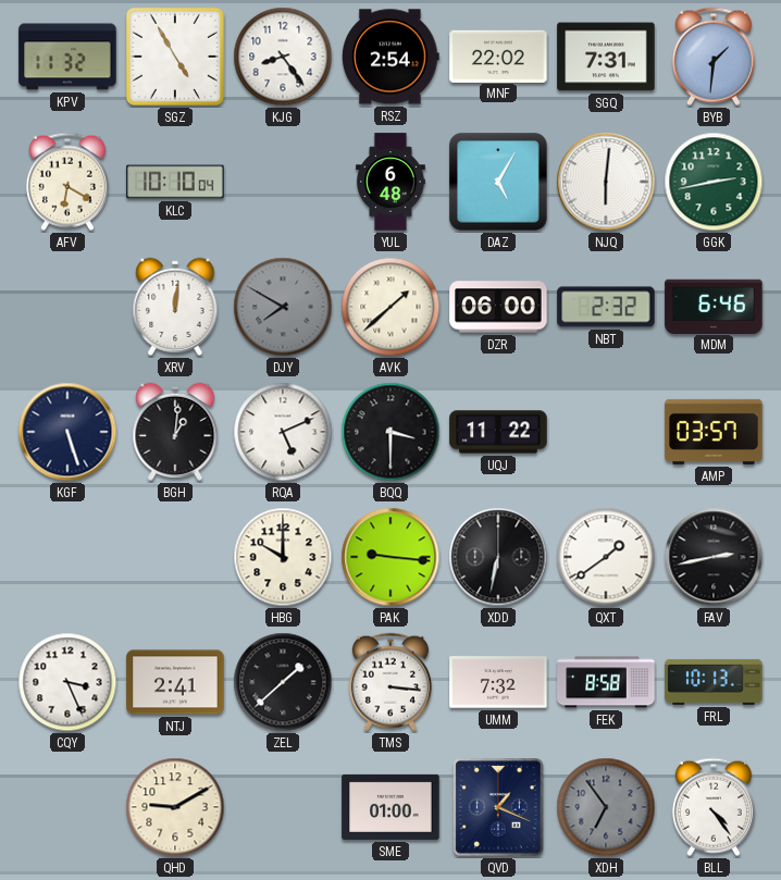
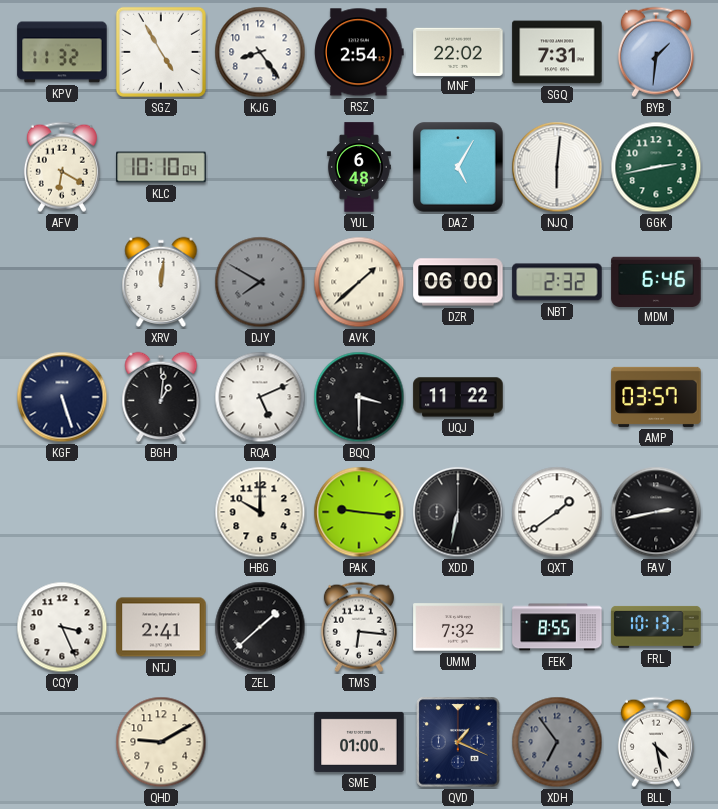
TMS: 3:16 -> 6:16 (359, 627)
FEK: 8:58 -> 8:55 (557, 627)
BLL: 4:24 -> 4:28 (656, 742)
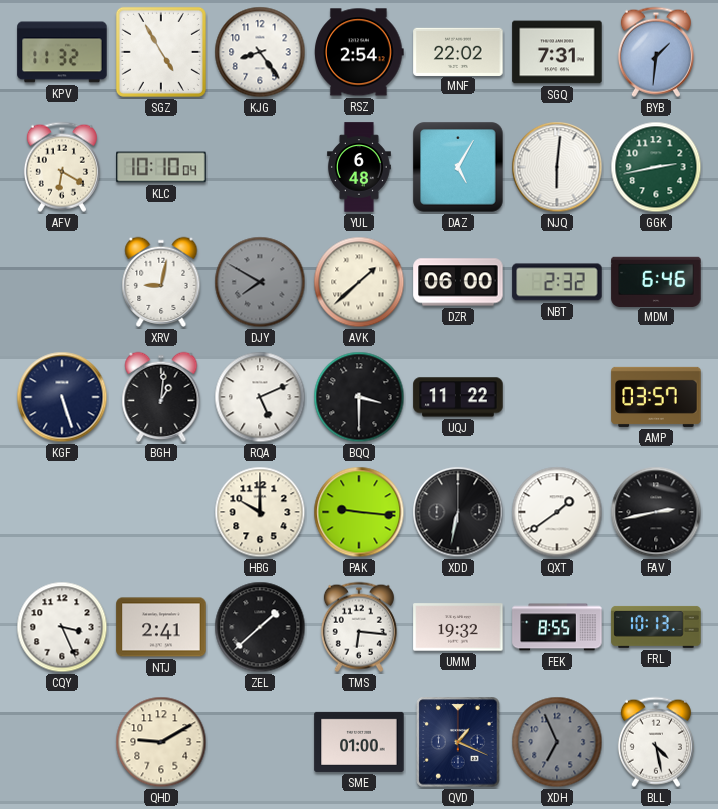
XRV: 12:01 -> 9:02 (161, 282)
UMM: 7:32 -> 19:32 (458, 627)
XDH: 6:54 -> 6:56 (557, 742)
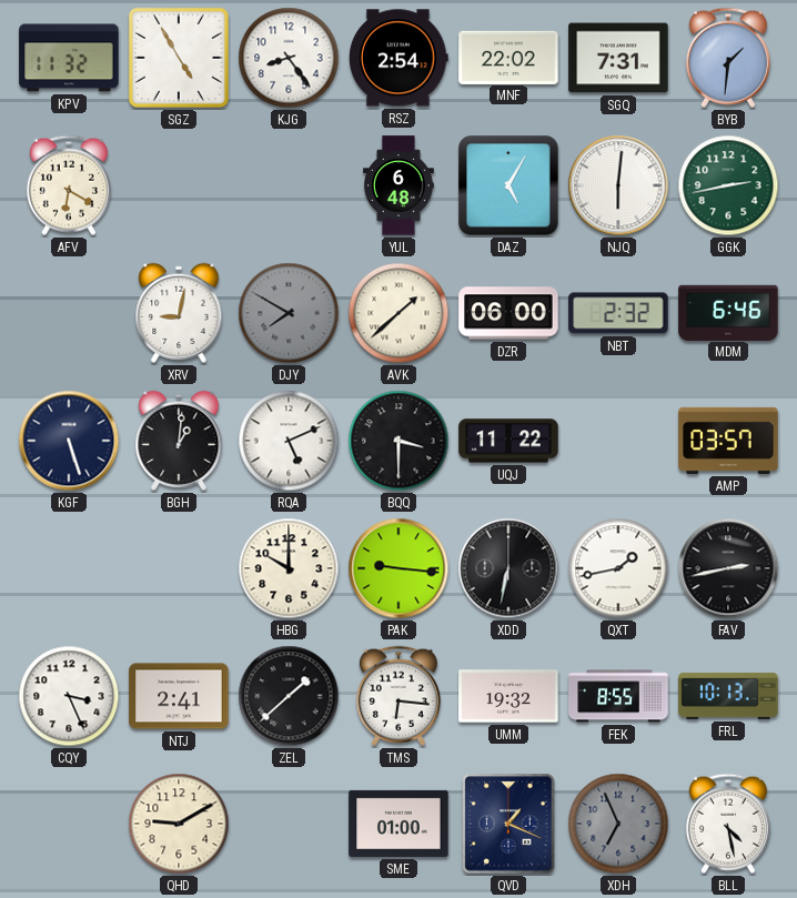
KLC: 10:10 -> none (161, 167)
QXT: 1:39 -> 1:43 (618, 568)
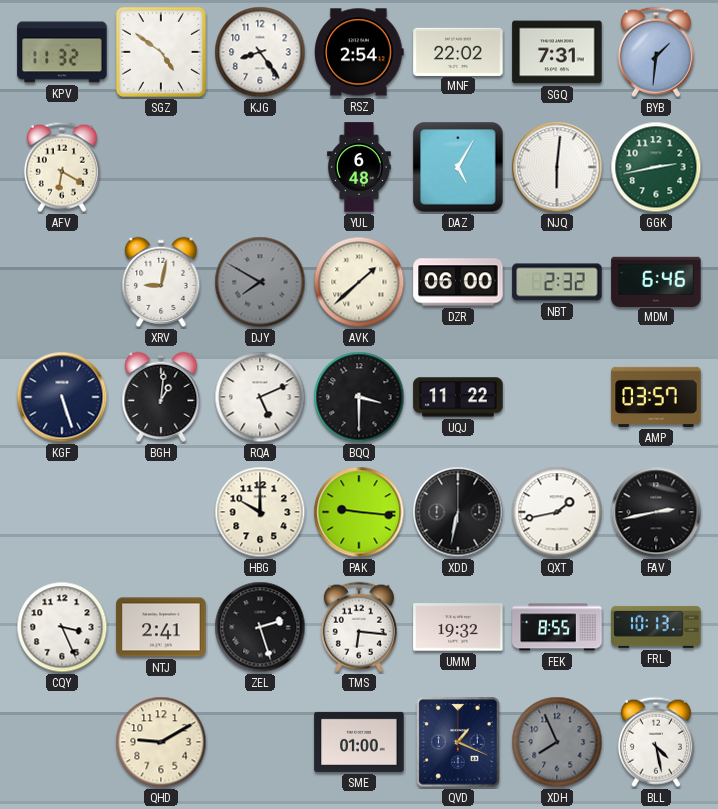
SGZ: 4:55 -> 4:51 (161, 52)
ZEL: 1:38 -> 2:27 (260, 627)
XDH: 6:56 -> 7:56 (557, 742)
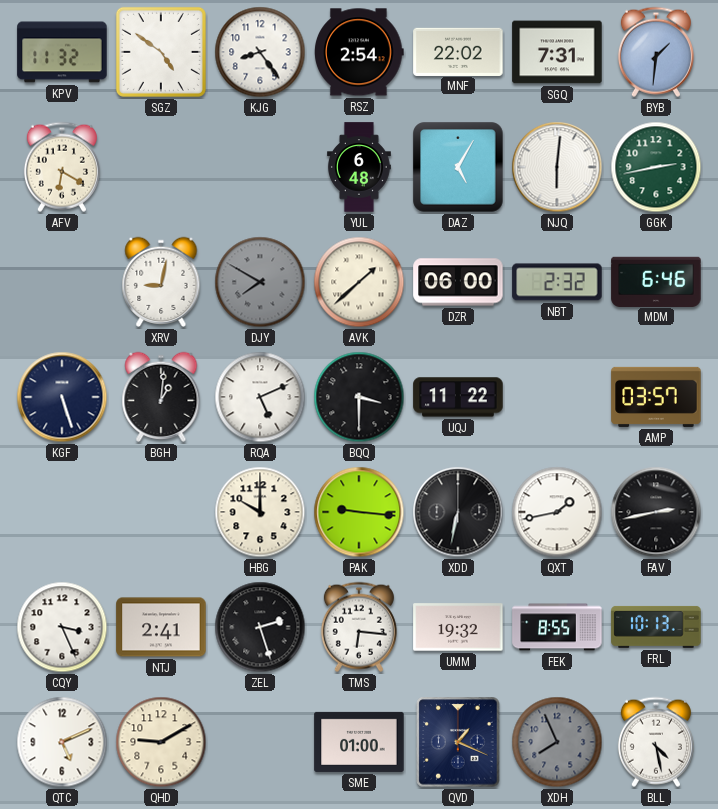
QTC: none -> 5:11 (62, 742)
